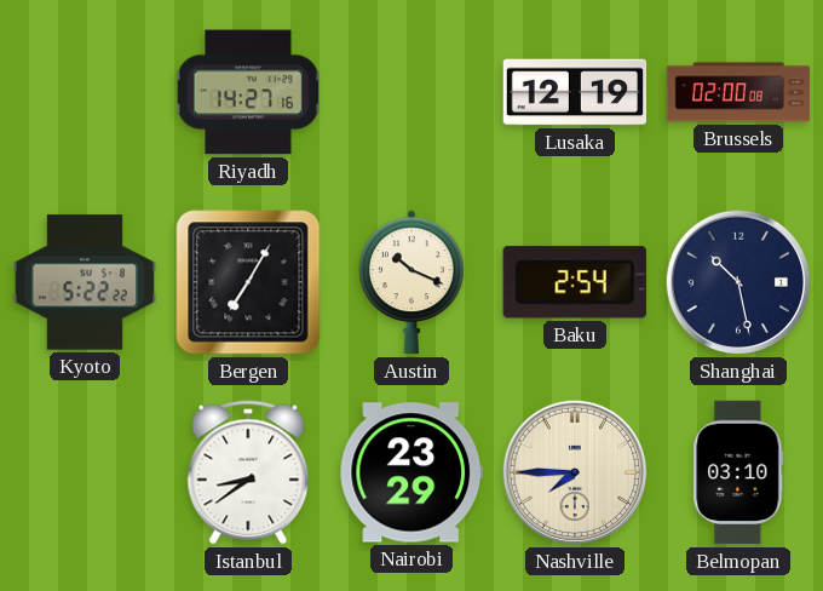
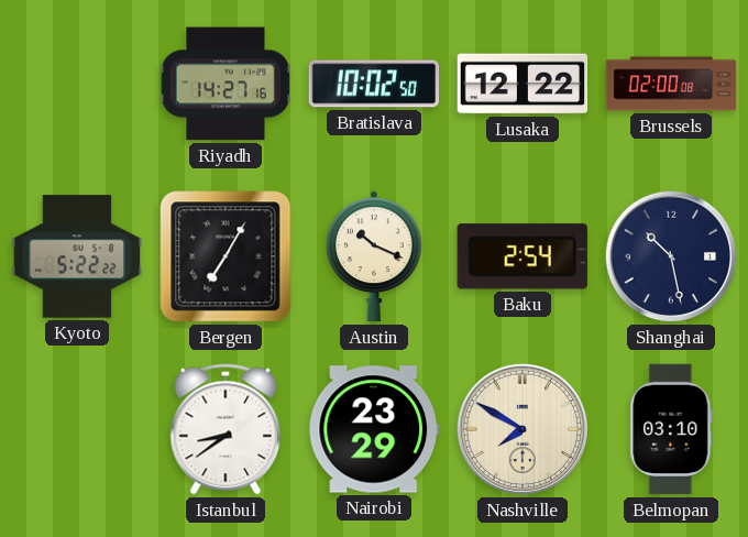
Bratislava: none -> 10:02 (374, 84)
Lusaka: 12:19 -> 12:22 (522, 84)
Nashville: 7:45 -> 7:50 (522, 429)
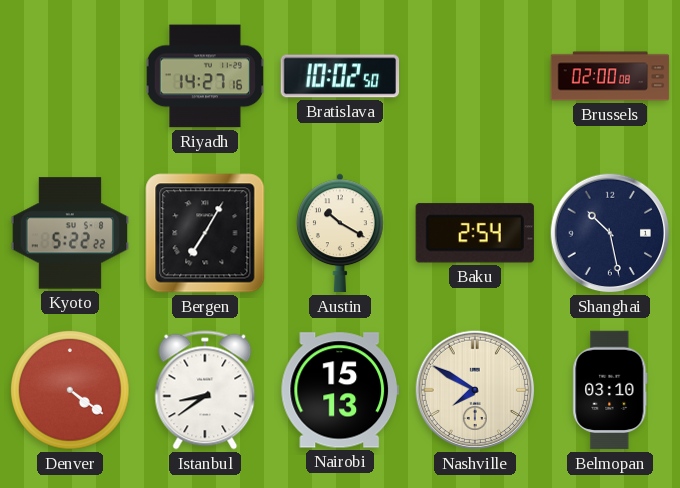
Lusaka: 12:22 -> none (522, 84)
Austin: 10:19 -> 10:20 (341, 233)
Denver: none -> 4:21 (70, 390)
Nairobi: 23:29 -> 15:13 (339, 390)
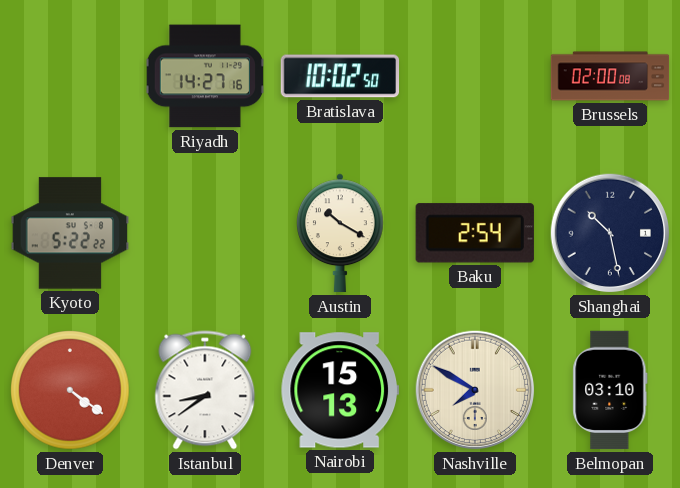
Bergen: 7:05 -> none (205, 233)
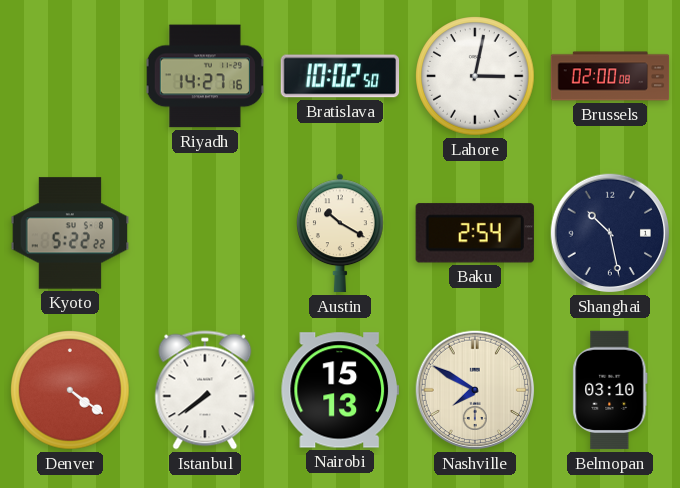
Lahore: none -> 3:02 (475, 76)
Istanbul: 8:39 -> 7:39 (205, 390)
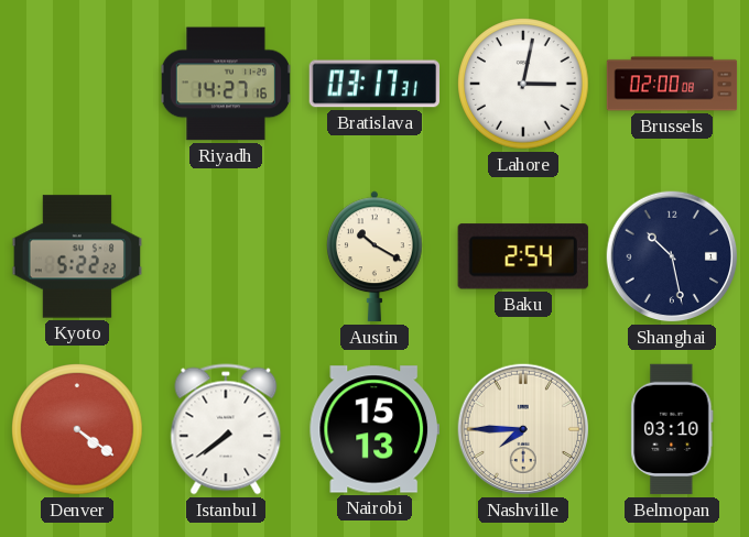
Bratislava: 10:02 -> 03:17 (374, 84)
Nashville: 7:50 -> 7:45 (523, 429)
